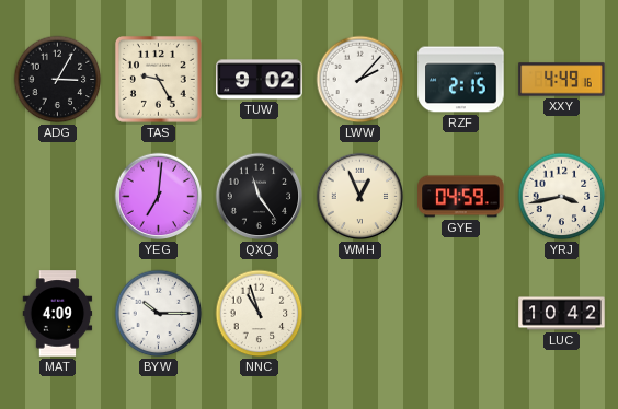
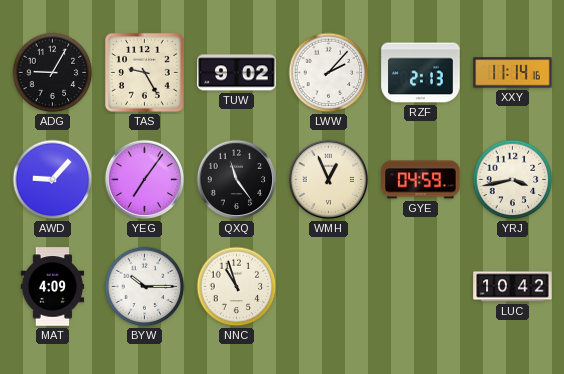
ADG: 3:05 -> 9:05 (53, 73)
RZF: 2:15 -> 2:13 (421, 73)
XXY: 4:49 -> 11:14 (513, 73)
AWD: none -> 9:07 (53, 180)
YEG: 7:01 -> 7:06 (145, 180)
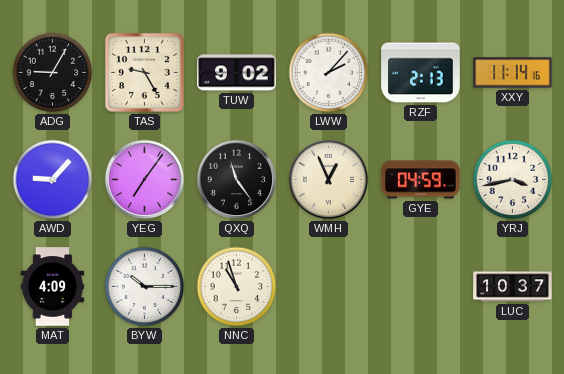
LUC: 10:42 -> 10:37 (513, 287)
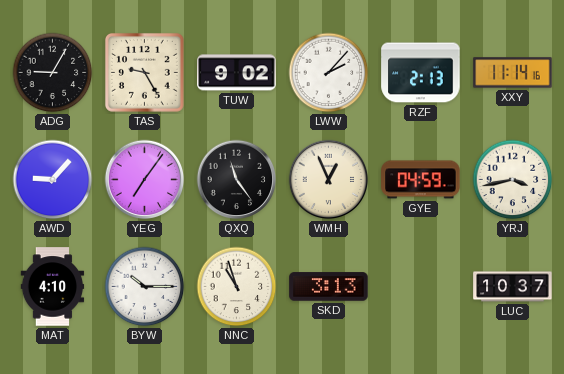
MAT: 4:09 -> 4:10 (53, 287)
SKD: none -> 3:13 (329, 287)
